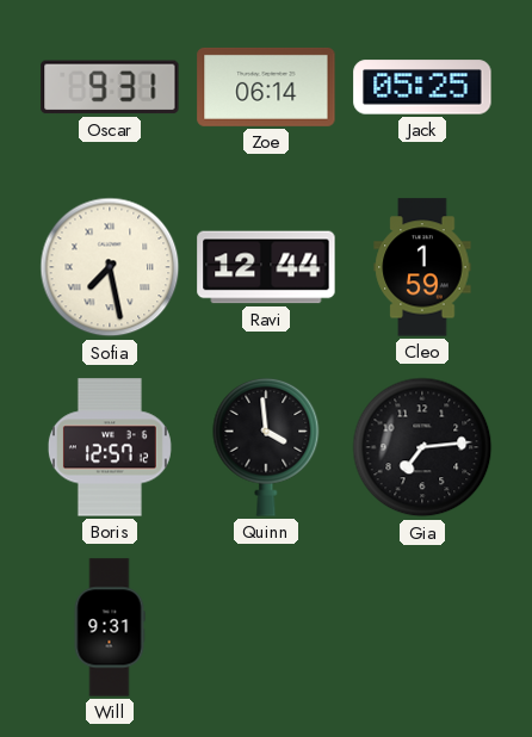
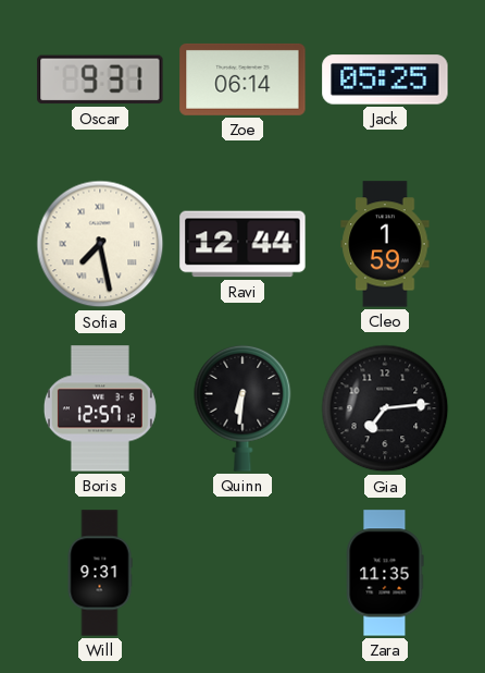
Quinn: 3:59 -> 6:31 (242, 408)
Zara: none -> 11:35 (385, 573)
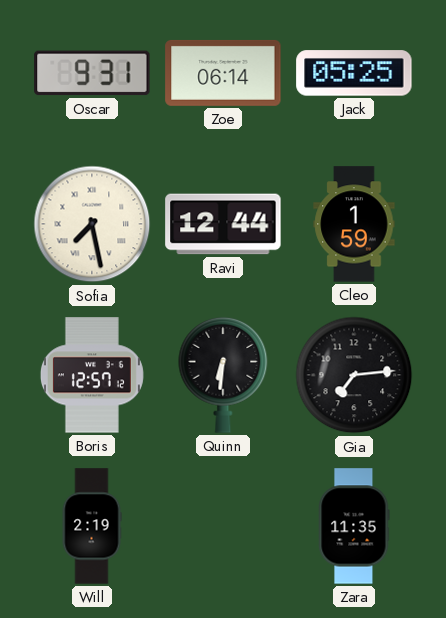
Will: 9:31 -> 2:19 (92, 526)
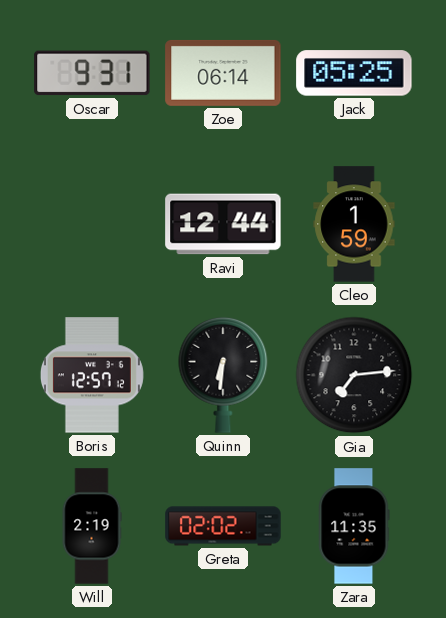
Sofia: 7:28 -> none (92, 224)
Greta: none -> 02:02 (223, 526)
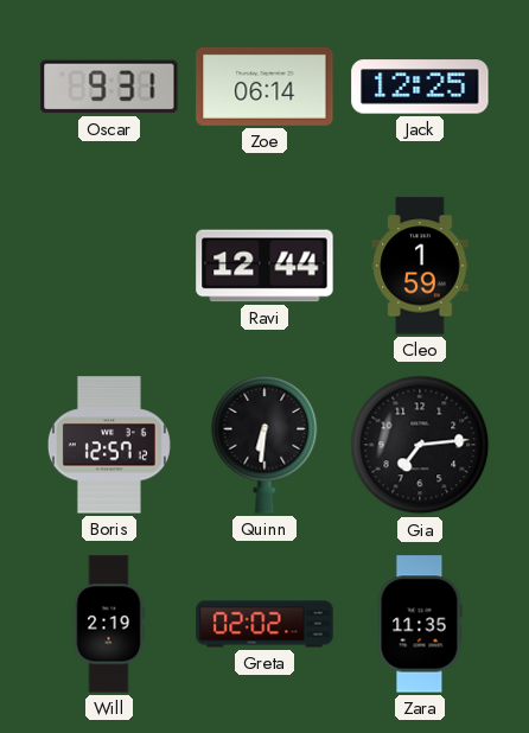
Jack: 05:25 -> 12:25 (420, 87)
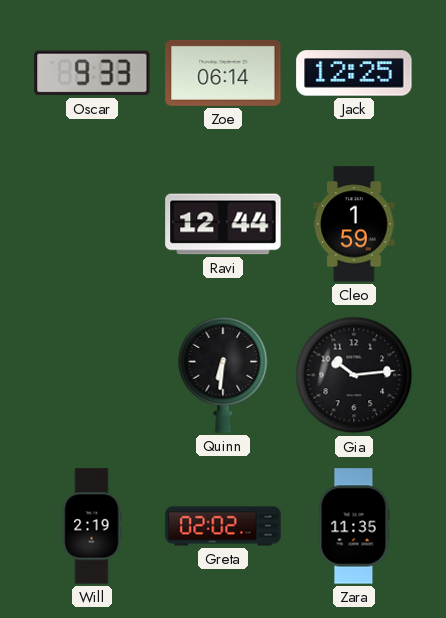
Oscar: 9:31 -> 9:33 (92, 73)
Boris: 12:57 -> none (109, 445)
Gia: 7:14 -> 10:14 (354, 375)
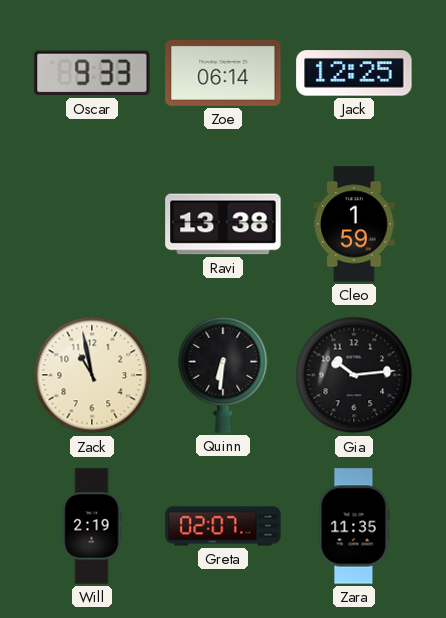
Ravi: 12:44 -> 13:38 (223, 224)
Zack: none -> 10:58 (92, 375)
Greta: 02:02 -> 02:07 (223, 526)
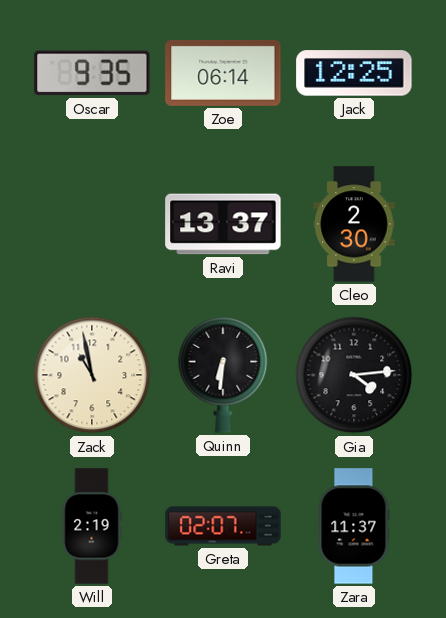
Oscar: 9:33 -> 9:35 (92, 73)
Ravi: 13:38 -> 13:37 (223, 224)
Cleo: 1:59 -> 2:30 (354, 224)
Gia: 10:14 -> 4:14 (354, 375)
Zara: 11:35 -> 11:37 (354, 526)
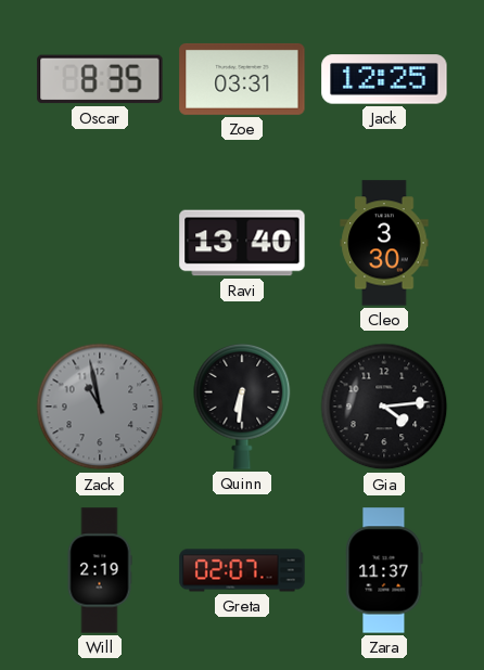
Oscar: 9:35 -> 8:35 (100, 79)
Zoe: 06:14 -> 03:31 (242, 79)
Ravi: 13:37 -> 13:40 (242, 243)
Cleo: 2:30 -> 3:30 (384, 243)
Zack dial: cream -> grey (100, 407)
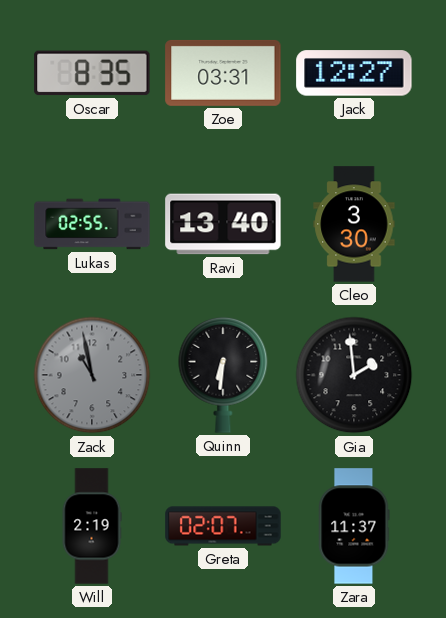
Jack: 12:25 -> 12:27 (354, 73)
Lukas: none -> 02:55 (92, 224)
Gia: 4:14 -> 1:59 (354, 375)
